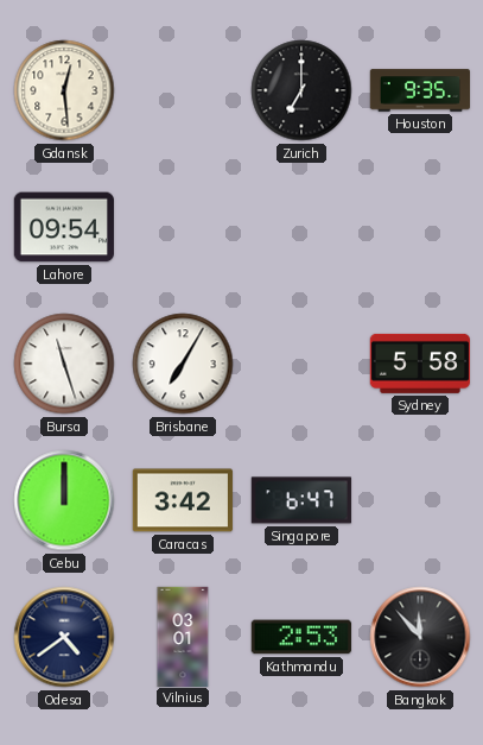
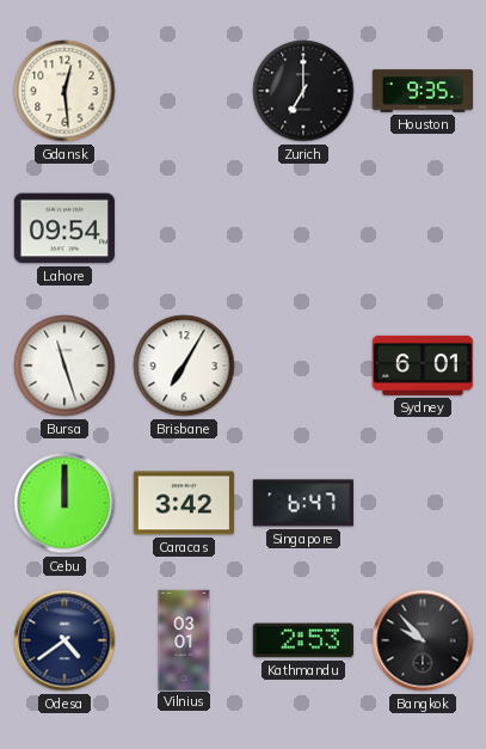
Sydney: 5:58 -> 6:01 (423, 366)
Bangkok: 11:53 -> 9:53 (423, 640)
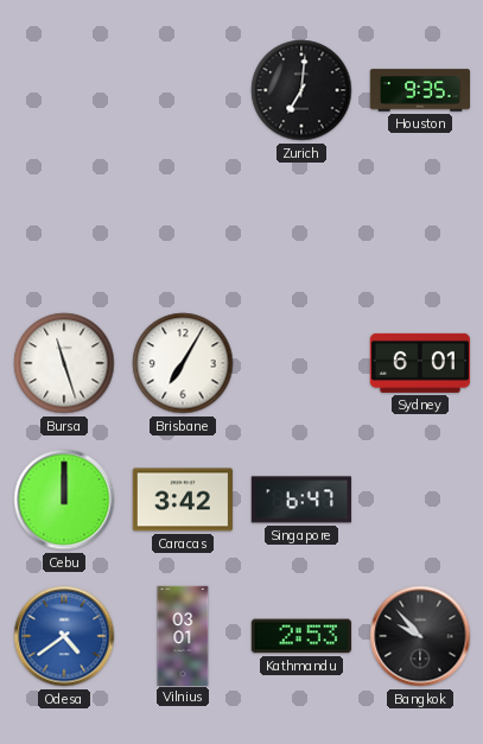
Gdansk: 12:29 -> none (64, 91)
Zurich: 7:00 -> 7:01 (301, 90)
Lahore: 09:54 -> none (64, 228)
Odesa dial: navy -> blue (64, 636)
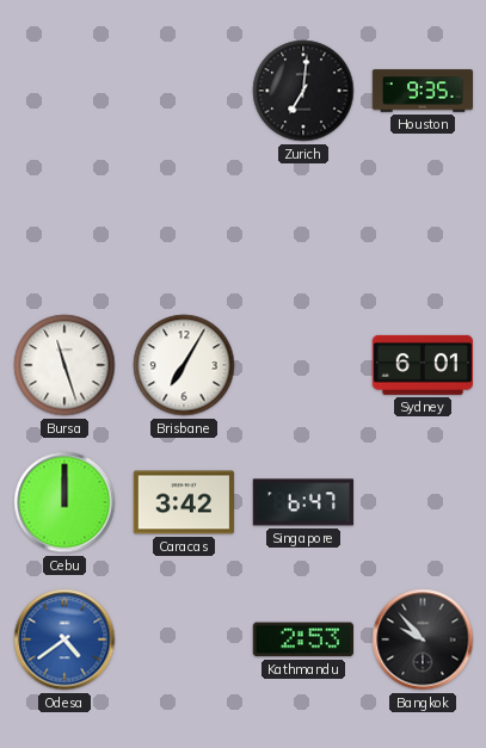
Vilnius: 03:01 -> none (183, 635)
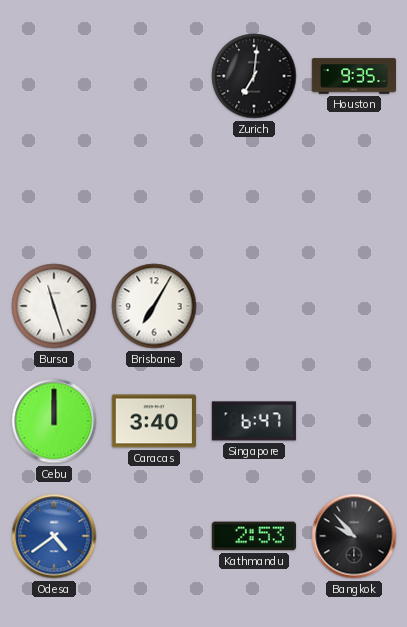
Sydney: 6:01 -> none (423, 365)
Caracas: 3:42 -> 3:40 (154, 421)
